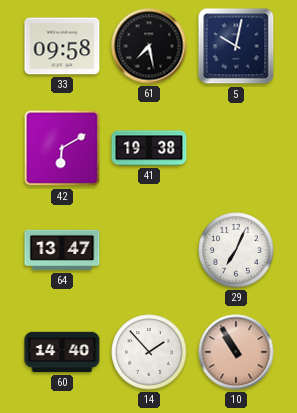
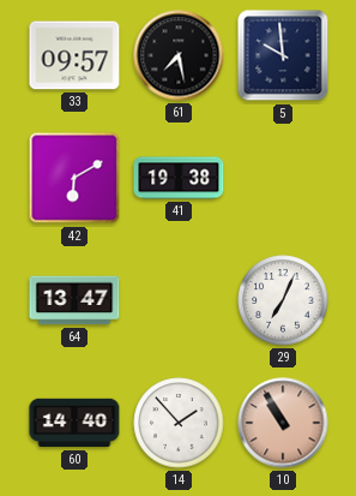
33: 09:58 -> 09:57 (74, 55)
5: 10:02 -> 9:59 (283, 55)
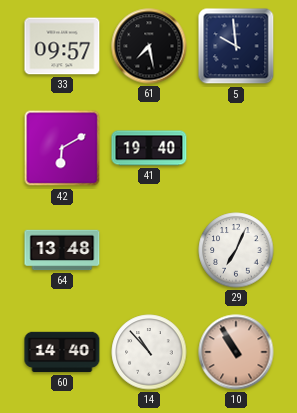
41: 19:38 -> 19:40 (149, 148)
64: 13:47 -> 13:48 (62, 250)
14: 1:53 -> 10:53 (149, 352)
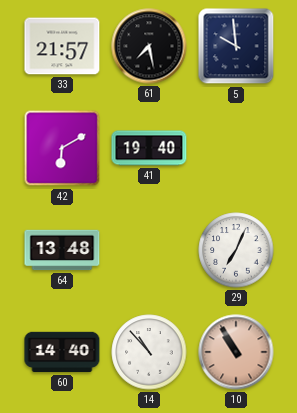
33: 09:57 -> 21:57 (62, 46)
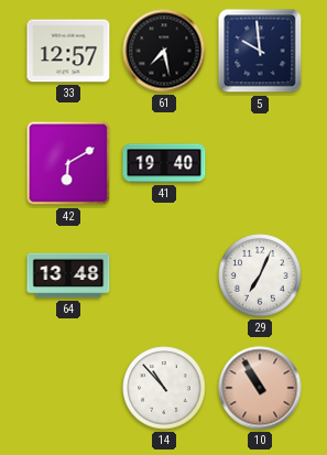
33: 21:57 -> 12:57 (68, 51)
60: 14:40 -> none (62, 352)
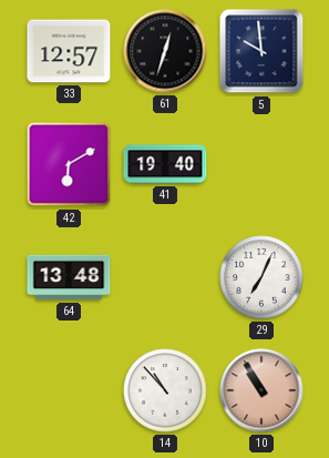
61: 7:28 -> 12:33 (165, 51)
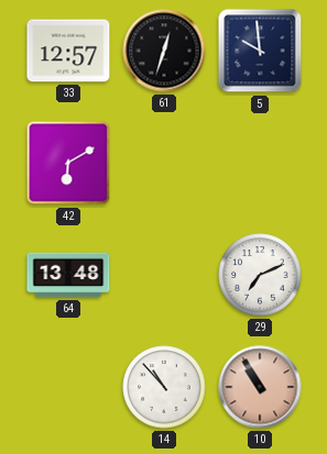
41: 19:40 -> none (165, 164)
29: 7:04 -> 7:11 (260, 275)
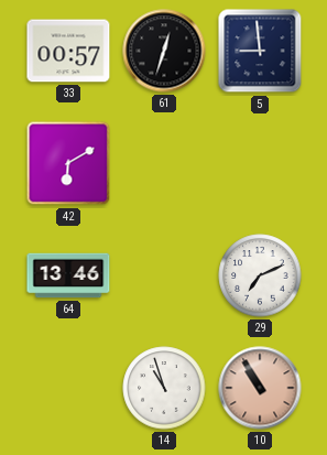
33: 12:57 -> 00:57 (68, 51)
5: 9:59 -> 8:59 (260, 51)
64: 13:48 -> 13:46 (68, 275)
14: 10:53 -> 10:57 (164, 388)
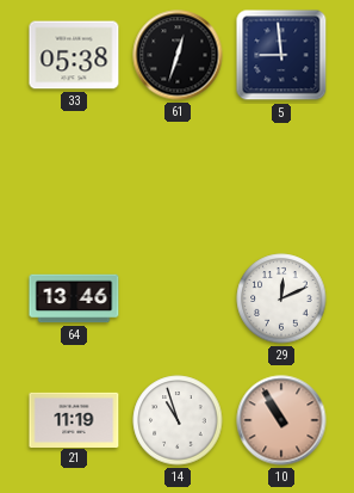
33: 00:57 -> 05:38 (74, 55)
42: 6:10 -> none (68, 163)
29: 7:11 -> 12:11 (281, 298)
21: none -> 11:19 (74, 419)
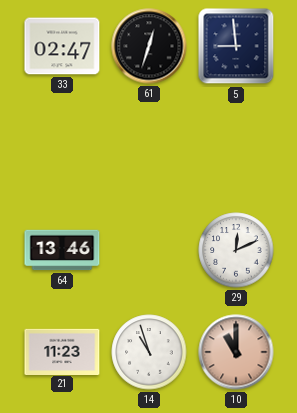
33: 05:38 -> 02:47 (62, 46)
21: 11:19 -> 11:23 (62, 351)
10: 10:55 -> 11:00 (236, 352)
